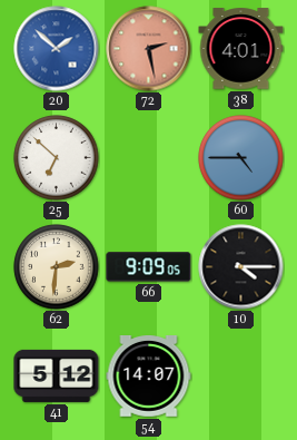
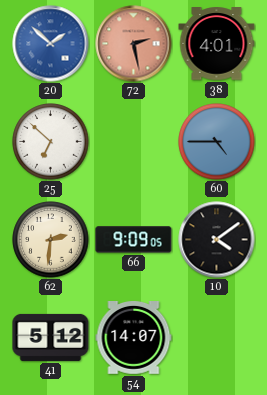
10: 4:15 -> 4:09 (217, 240)
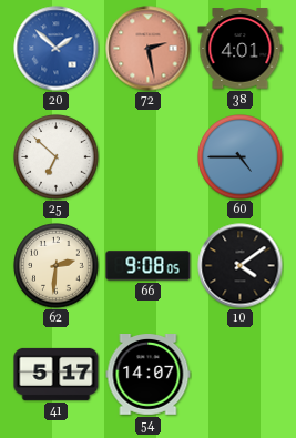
66: 9:09 -> 9:08 (149, 266)
41: 5:12 -> 5:17 (57, 374)
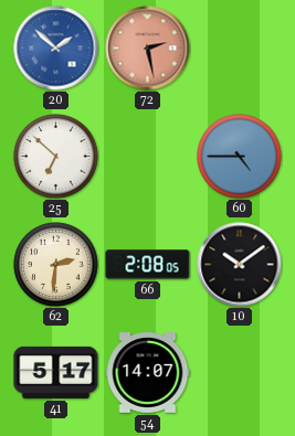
38: 4:01 -> none (241, 49)
66: 9:08 -> 2:08 (148, 265)
10: 4:09 -> 10:09 (240, 265)
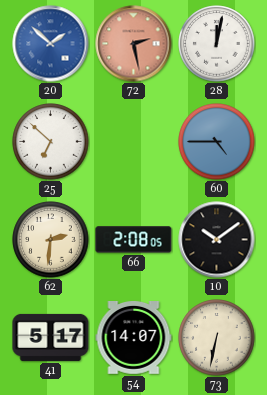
28: none -> 12:02 (217, 44)
73: none -> 6:32 (217, 338)
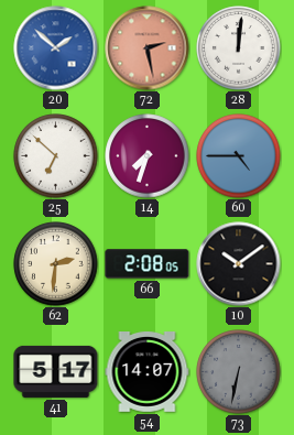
28: 12:02 -> 12:01 (239, 48)
14: none -> 7:33 (148, 156)
73 dial: cream -> grey (239, 372)
